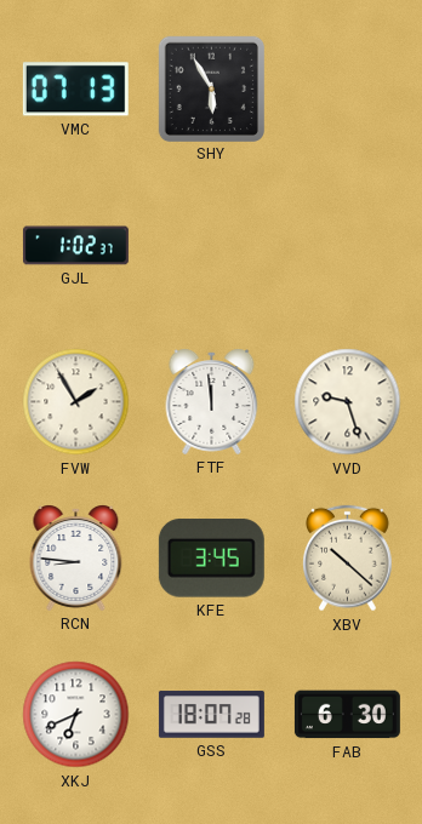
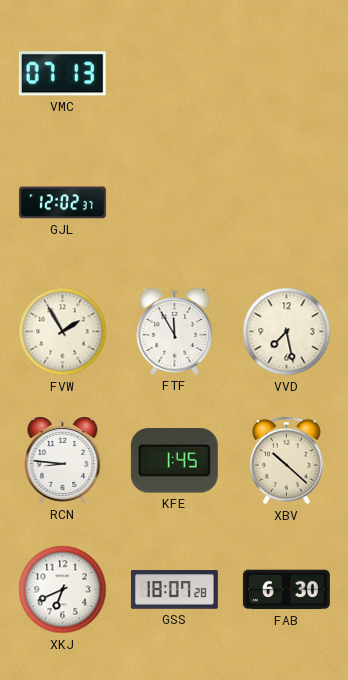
SHY: 5:55 -> none (211, 88)
GJL: 1:02 -> 12:02 (62, 203)
FTF: 11:59 -> 11:55 (175, 332)
VVD: 9:27 -> 7:28 (287, 332)
KFE: 3:45 -> 1:45 (174, 461)
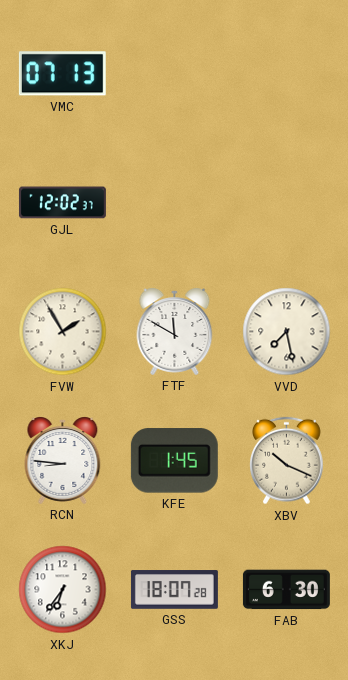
FTF: 11:55 -> 11:50 (175, 332)
XBV: 10:22 -> 10:19 (287, 461)
XKJ: 6:41 -> 6:36 (63, 590)
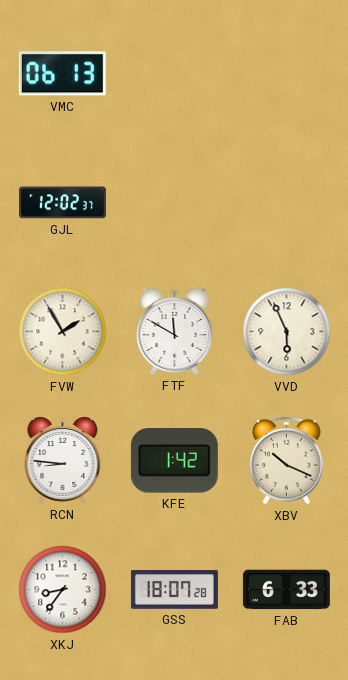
VMC: 07:13 -> 06:13 (62, 74)
VVD: 7:28 -> 5:56 (287, 332)
KFE: 1:45 -> 1:42 (174, 461)
XKJ: 6:36 -> 8:36 (63, 590)
FAB: 6:30 -> 6:33 (286, 590)
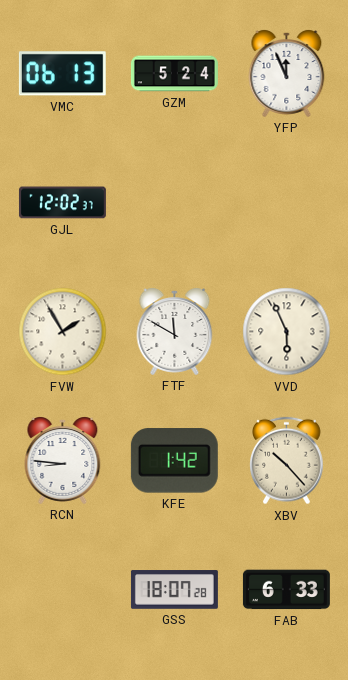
GZM: none -> 5:24 (174, 74)
YFP: none -> 11:56 (287, 74)
XBV: 10:19 -> 10:23 (287, 461)
XKJ: 8:36 -> none (63, 590)
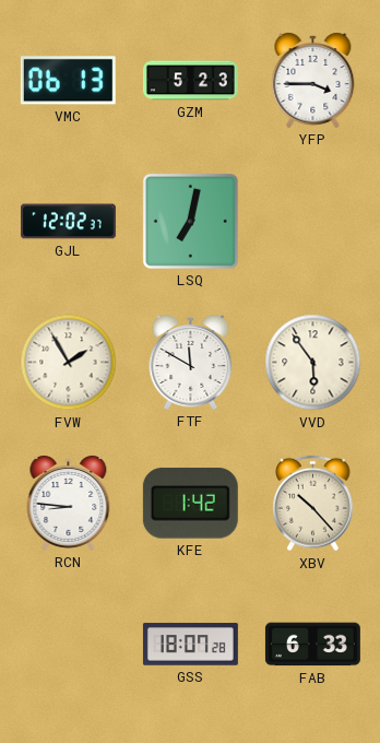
GZM: 5:24 -> 5:23 (190, 81)
YFP: 11:56 -> 3:45 (313, 81)
LSQ: none -> 7:02 (190, 221)
VVD: 5:56 -> 5:54 (313, 363)
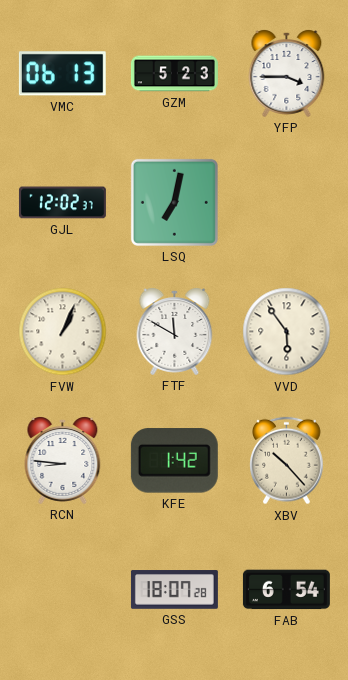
FVW: 1:55 -> 1:04 (63, 332)
FAB: 6:33 -> 6:54 (286, 590)
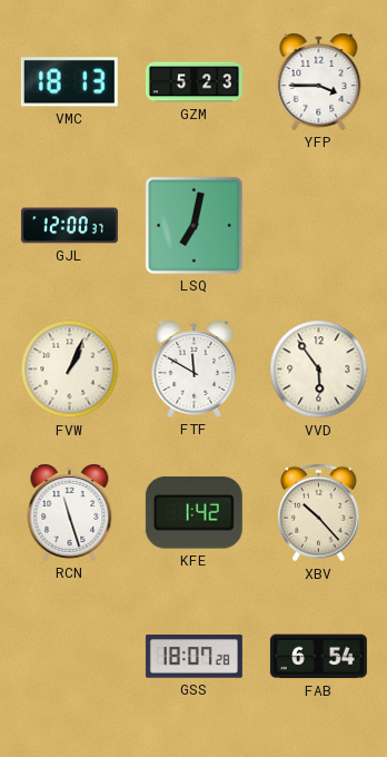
VMC: 06:13 -> 18:13 (69, 82)
GJL: 12:02 -> 12:00 (69, 226)
RCN: 8:46 -> 11:27 (70, 513)
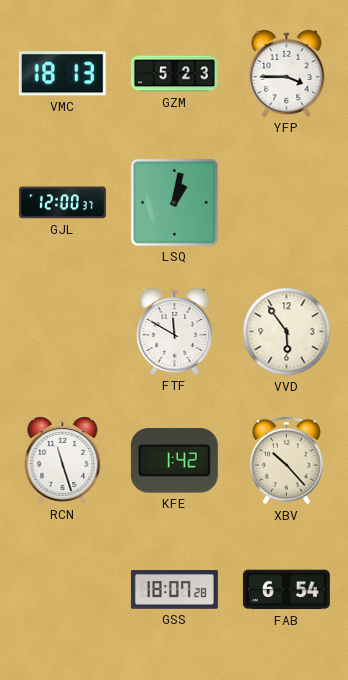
LSQ: 7:02 -> 1:02 (174, 202)
FVW: 1:04 -> none (70, 370)
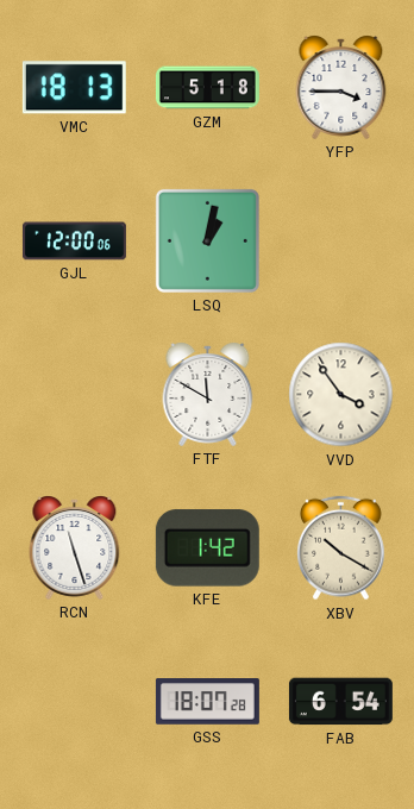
GZM: 5:23 -> 5:18 (207, 88)
GJL: 12:00:37 -> 12:00:06 (74, 242)
VVD: 5:54 -> 3:54 (341, 395)
XBV: 10:23 -> 10:20 (341, 548)
